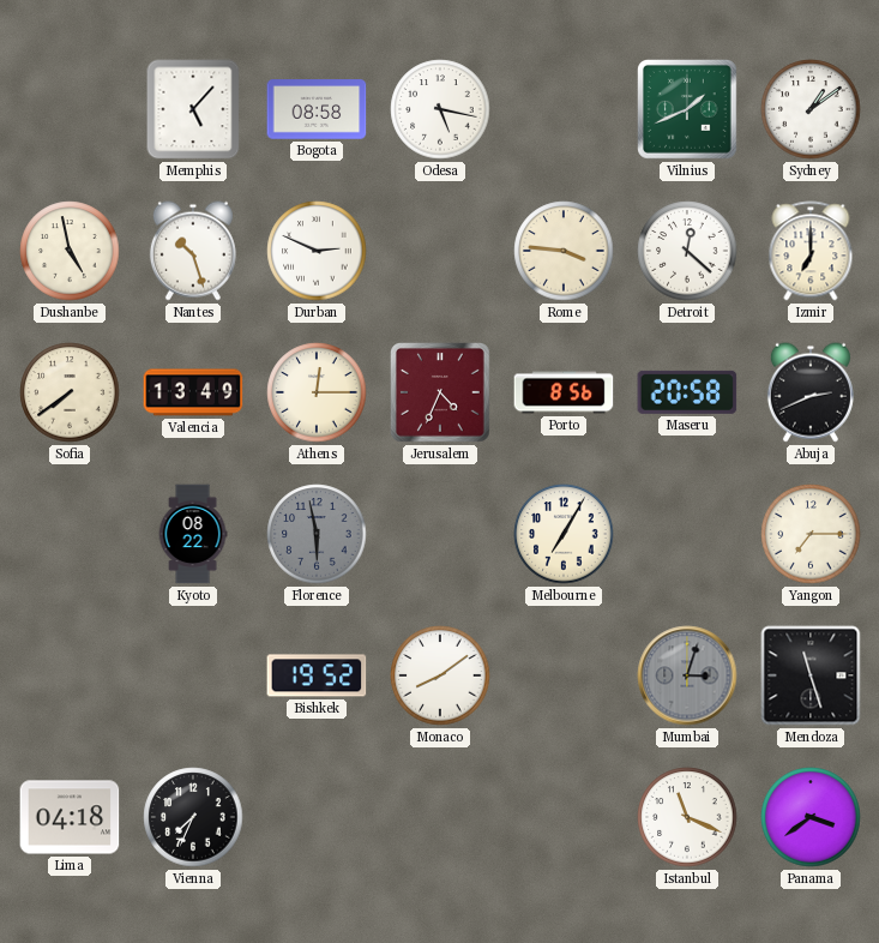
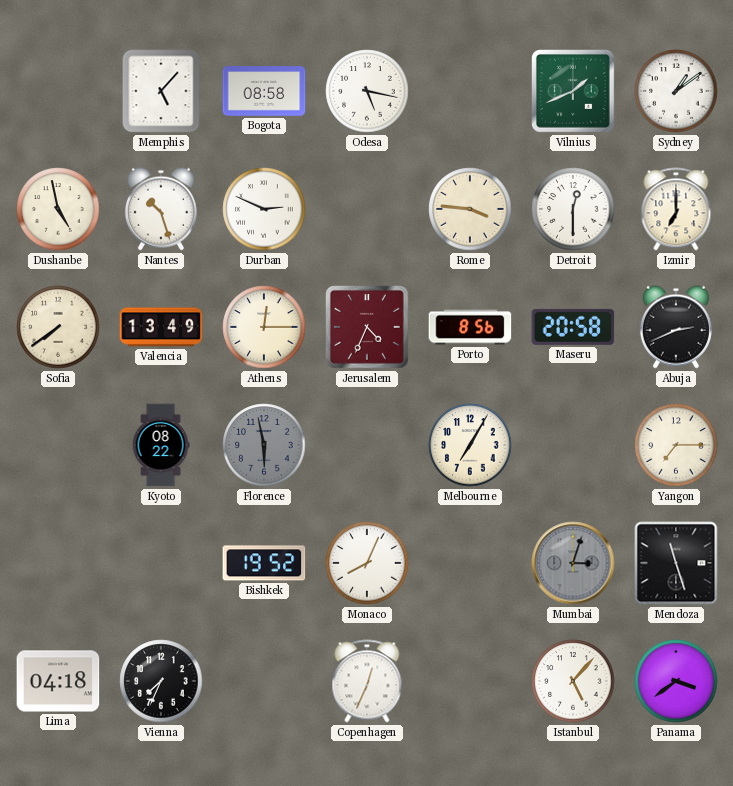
Detroit: 12:22 -> 12:30 (573, 209)
Monaco: 8:09 -> 8:04 (367, 563)
Copenhagen: none -> 12:34 (367, 681)
Istanbul: 11:19 -> 5:07 (573, 681)
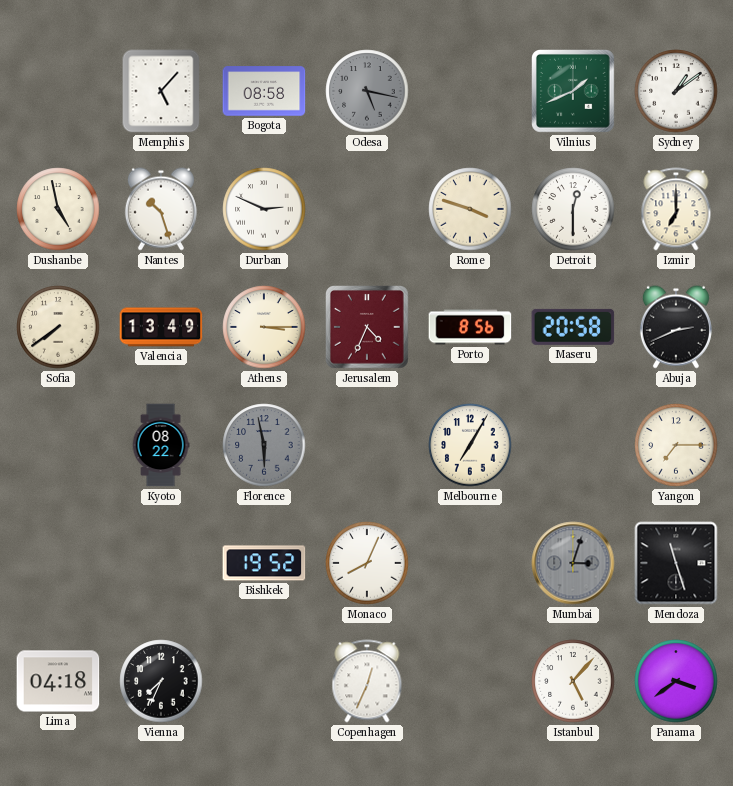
Odesa dial: white -> grey (367, 91)
Rome: 3:46 -> 3:48 (470, 209)
Athens: 12:15 -> 3:15 (264, 327)
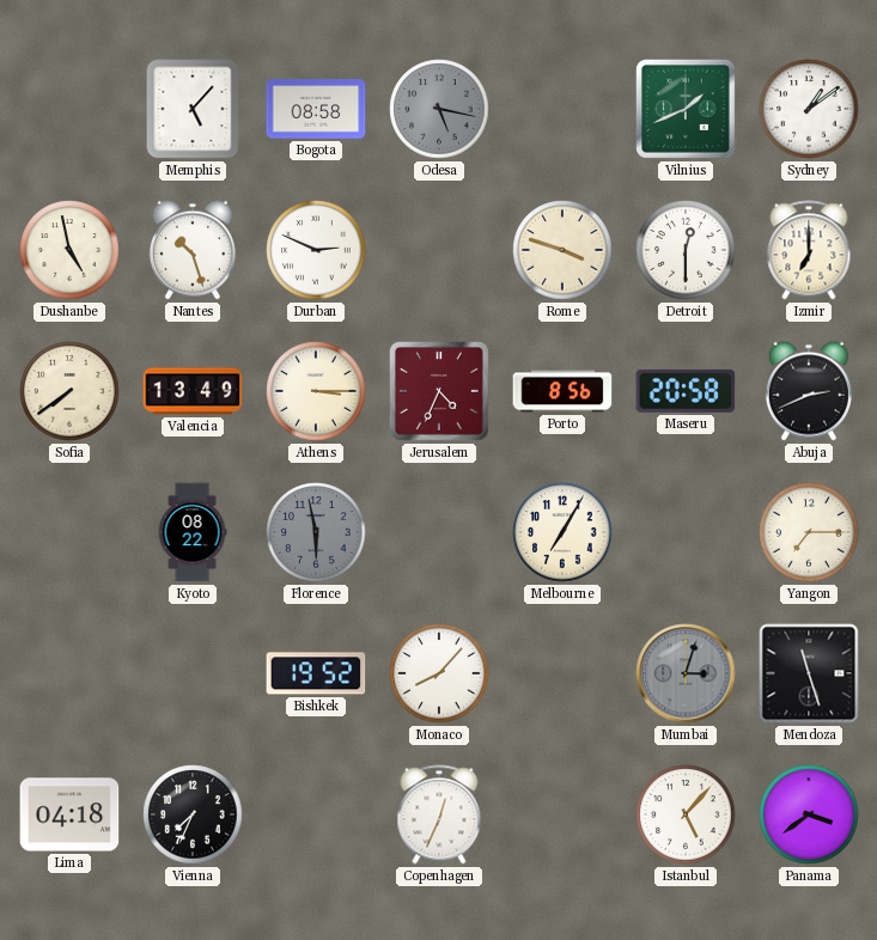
Monaco: 8:04 -> 8:07 (439, 673)
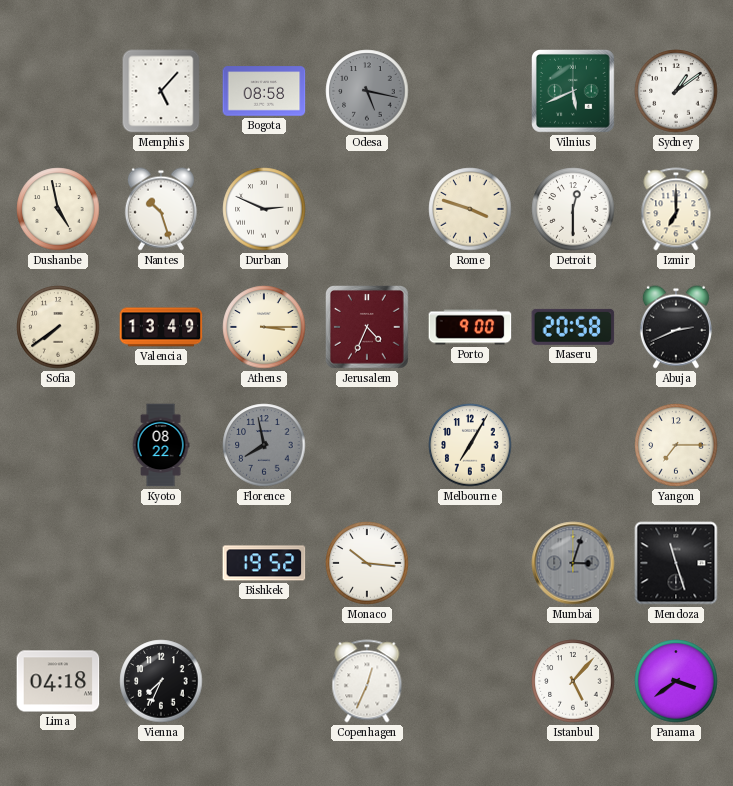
Vilnius: 1:41 -> 5:41 (574, 92)
Porto: 8:56 -> 9:00 (470, 327)
Florence: 5:58 -> 7:58 (264, 445)
Monaco: 8:07 -> 10:16 (367, 563)
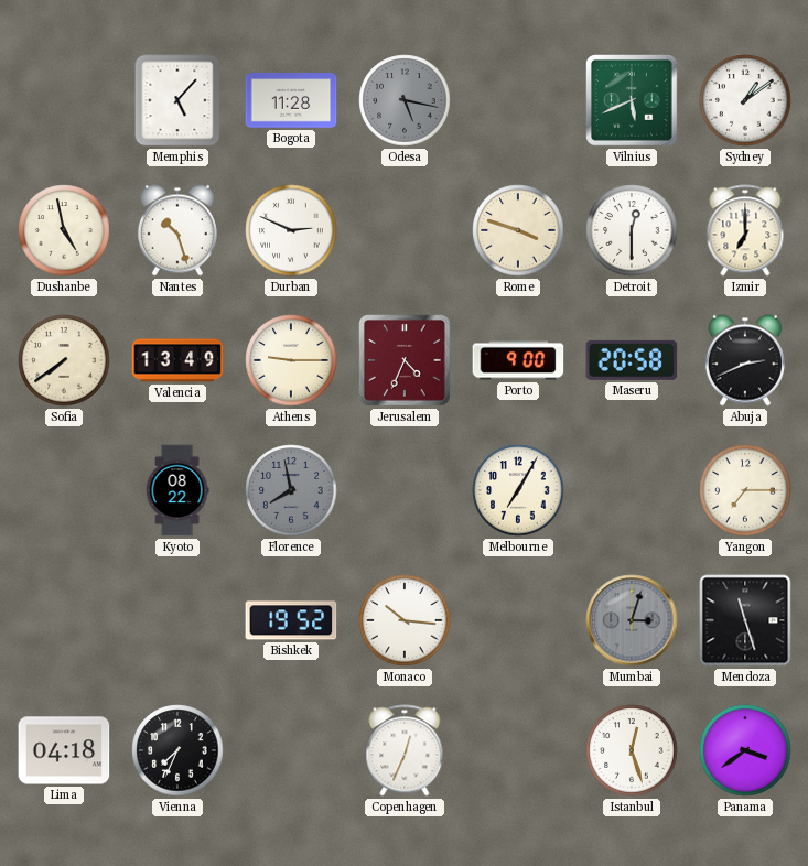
Bogota: 08:58 -> 11:28 (291, 100)
Athens: 3:15 -> 9:15 (291, 360)
Istanbul: 5:07 -> 12:27 (632, 750)
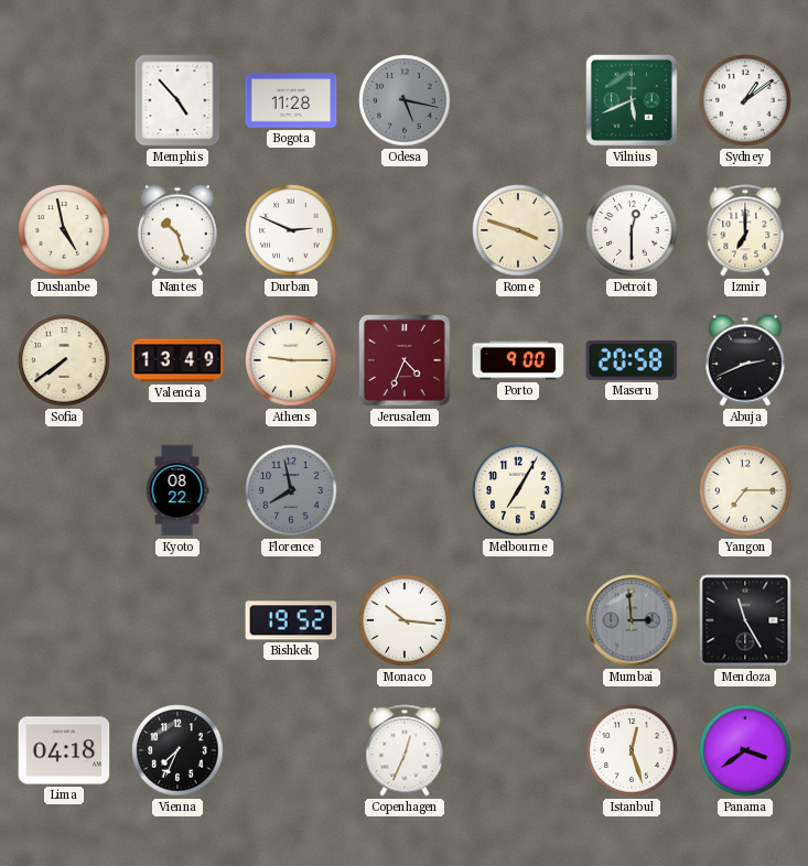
Memphis: 5:07 -> 4:53 (177, 100)
Mumbai: 3:03 -> 2:59 (632, 620)
Mendoza: 11:27 -> 11:25 (745, 620)
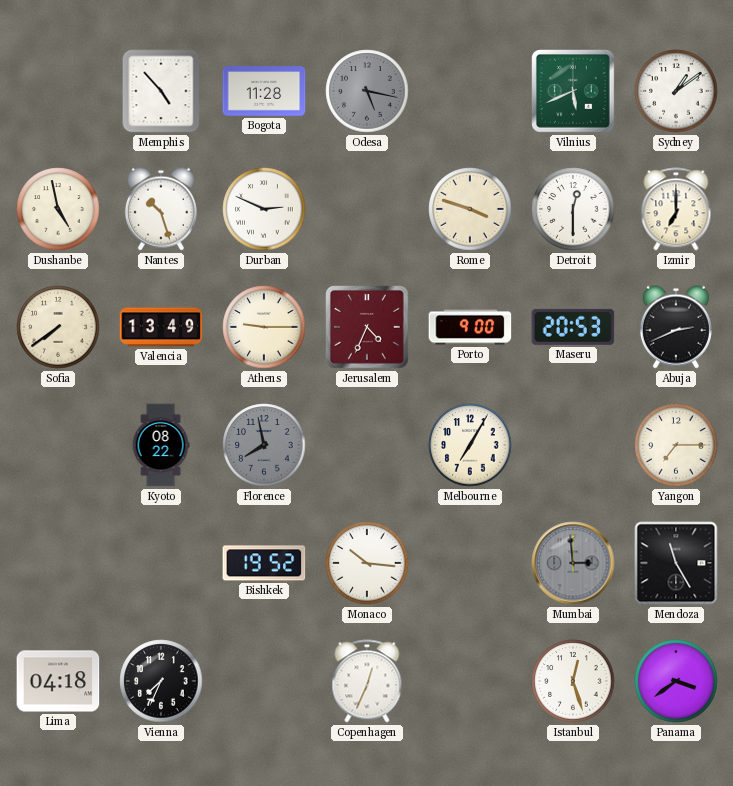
Maseru: 20:58 -> 20:53 (573, 327)
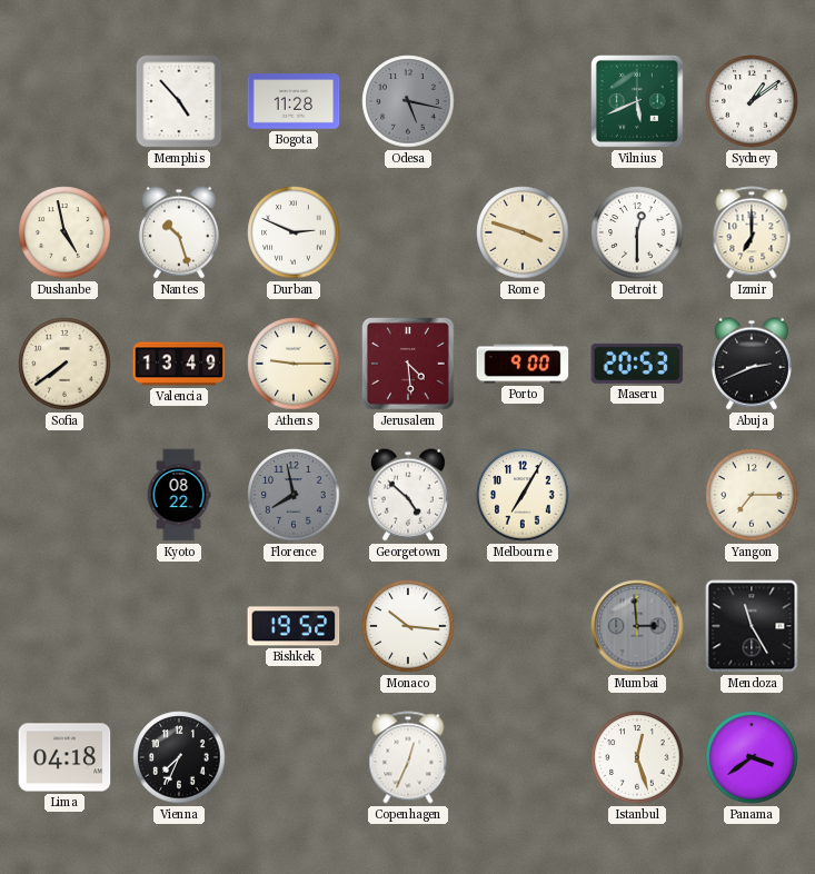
Jerusalem: 4:34 -> 4:29 (409, 365)
Georgetown: none -> 4:52 (408, 495)
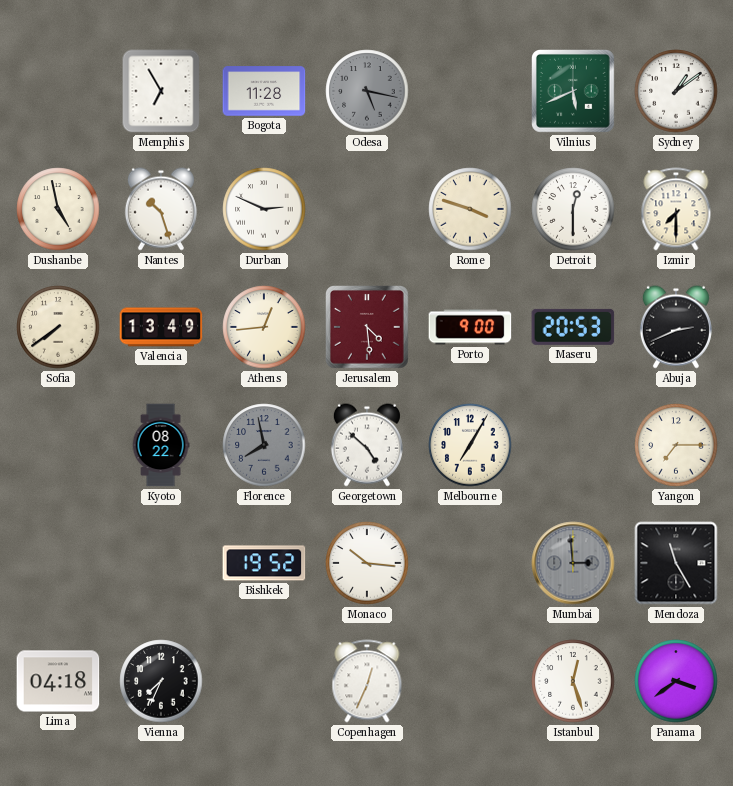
Memphis: 4:53 -> 6:55 (161, 91)
Izmir: 7:00 -> 7:30 (676, 209)
Athens: 9:15 -> 12:44 (264, 327)
